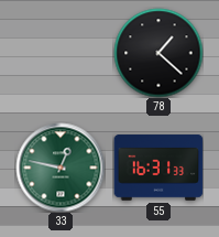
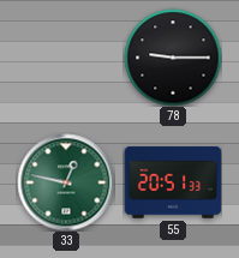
78: 1:22 -> 9:15 (173, 58)
55: 16:31 -> 20:51 (173, 182)
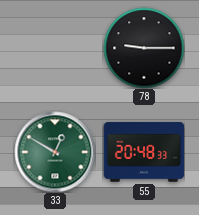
33: 12:47 -> 12:50 (55, 152)
55: 20:51 -> 20:48 (144, 152)
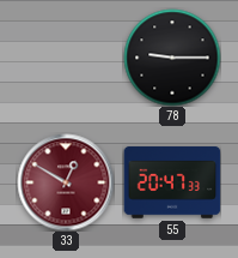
33 dial: green -> burgundy (66, 182)
55: 20:48 -> 20:47 (172, 182)
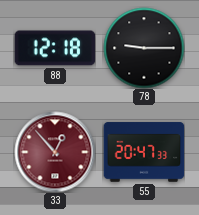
88: none -> 12:18 (55, 48)
33: 12:50 -> 12:53 (55, 152)
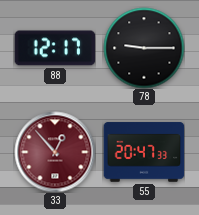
88: 12:18 -> 12:17 (55, 48)
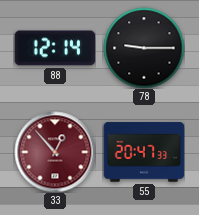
88: 12:17 -> 12:14 (55, 48)
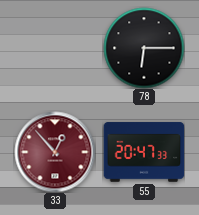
88: 12:14 -> none (55, 48)
78: 9:15 -> 6:15 (144, 48)
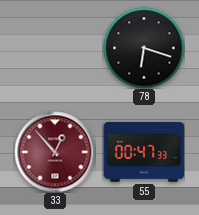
78: 6:15 -> 6:18 (144, 48)
55: 20:47 -> 00:47 (144, 152)
